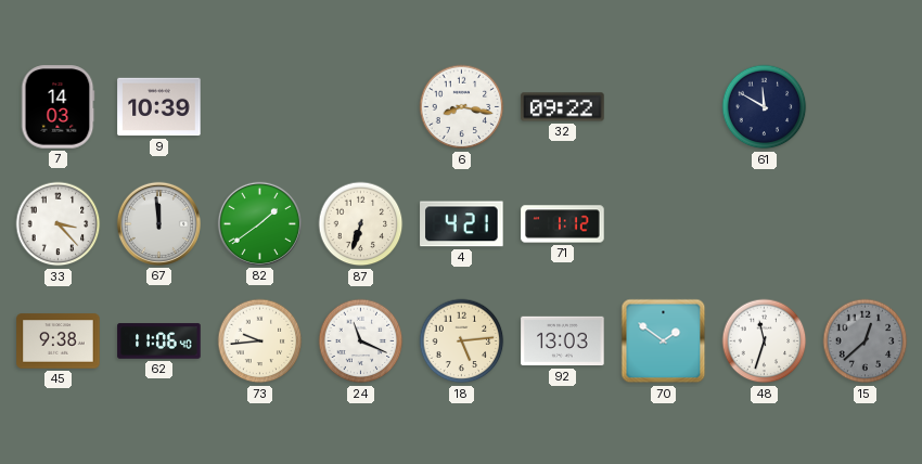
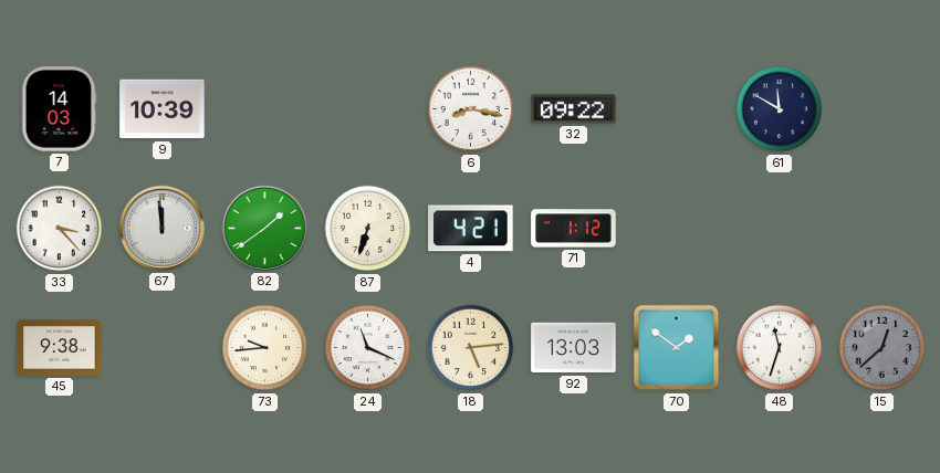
62: 11:06 -> none (159, 341)
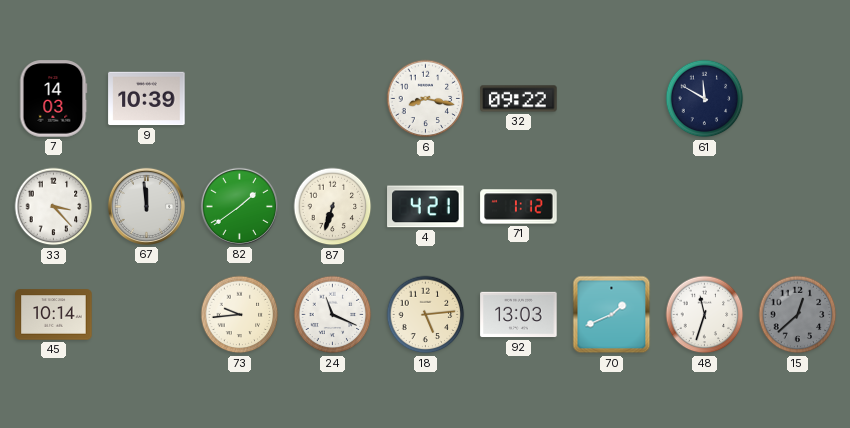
45: 9:38 -> 10:14 (54, 315)
70: 1:51 -> 1:41 (612, 315)
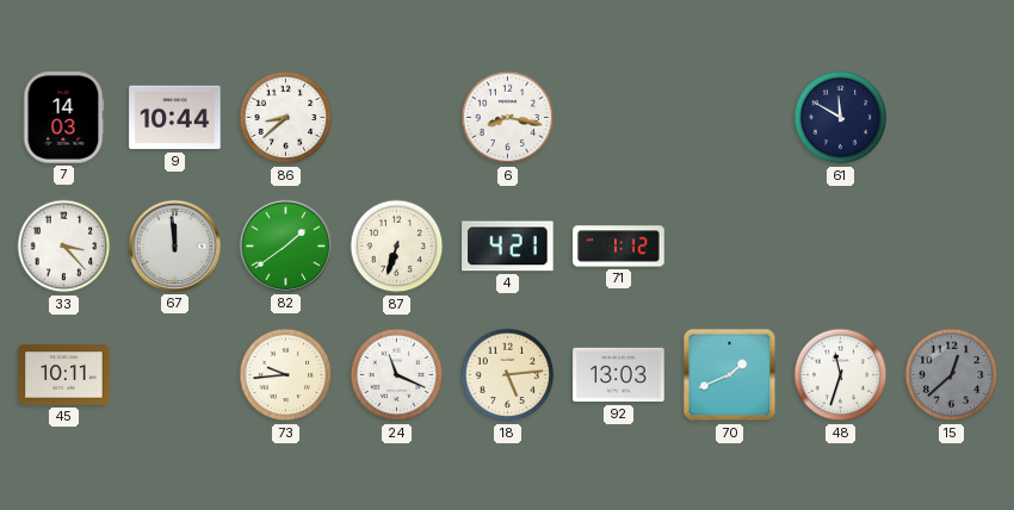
9: 10:39 -> 10:44 (175, 118)
86: none -> 8:38 (286, 118)
32: 09:22 -> none (519, 99)
45: 10:14 -> 10:11 (64, 375)
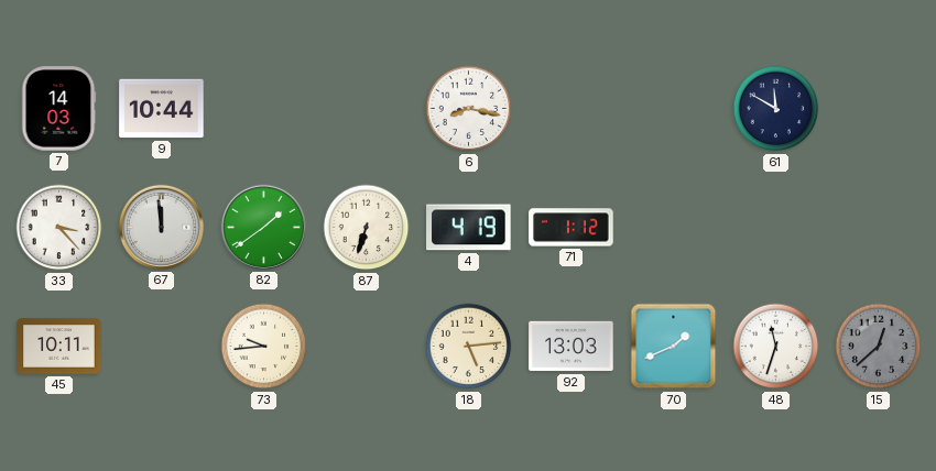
86: 8:38 -> none (286, 118)
4: 4:21 -> 4:19 (469, 228)
24: 11:19 -> none (397, 375)
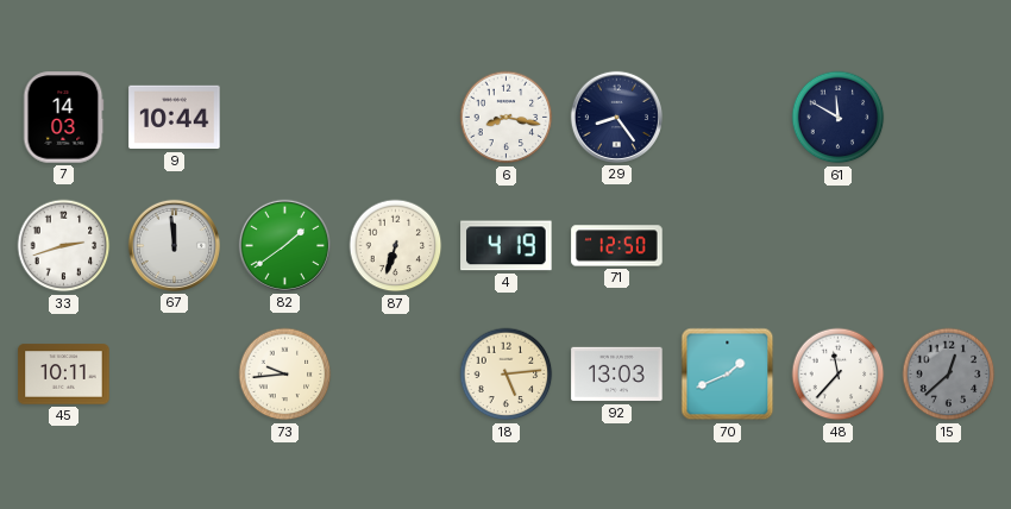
29: none -> 8:24 (616, 117)
33: 3:23 -> 2:42 (64, 246)
71: 1:12 -> 12:50 (617, 246)
48: 11:33 -> 11:37 (839, 375)
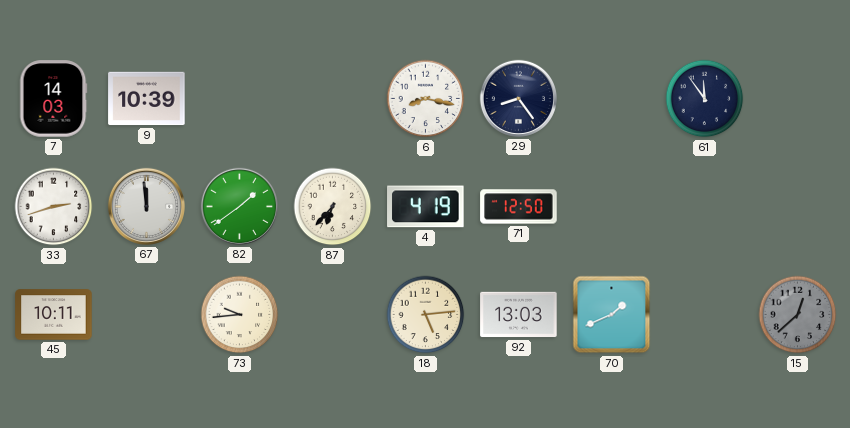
9: 10:44 -> 10:39 (147, 99)
61: 11:50 -> 11:54 (705, 99)
87: 6:33 -> 6:37 (333, 207)
48: 11:37 -> none (839, 375)
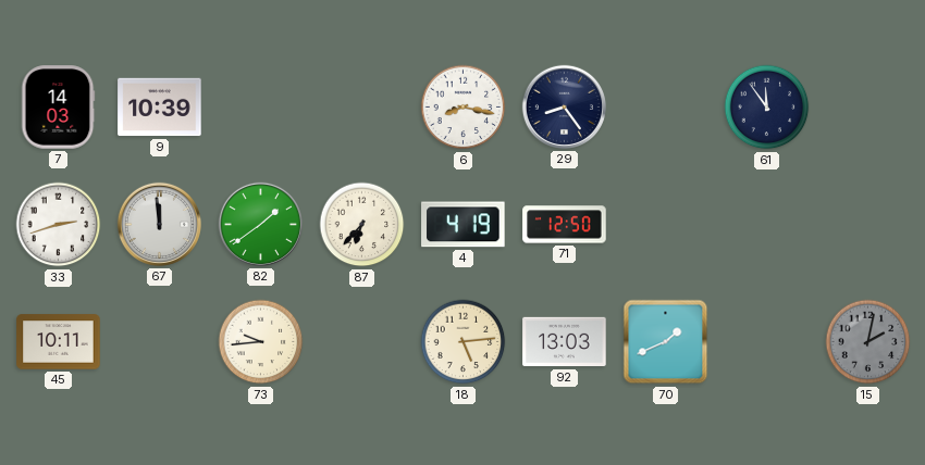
15: 12:38 -> 2:02 (868, 342)
